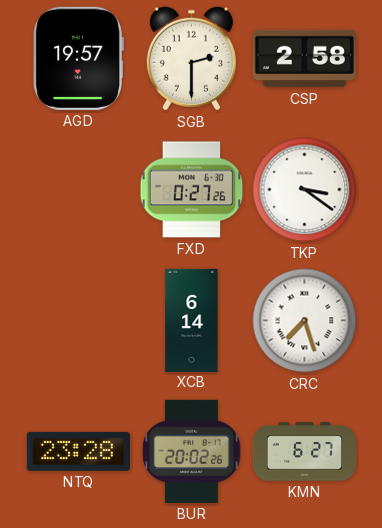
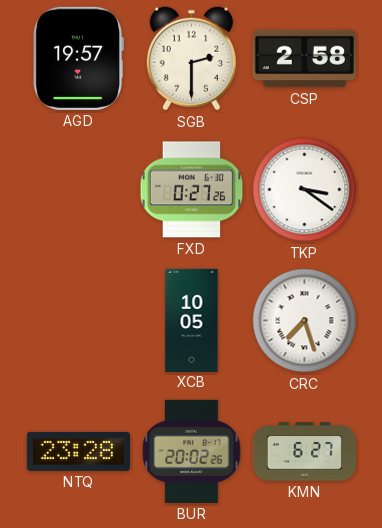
XCB: 6:14 -> 10:05 (192, 320)
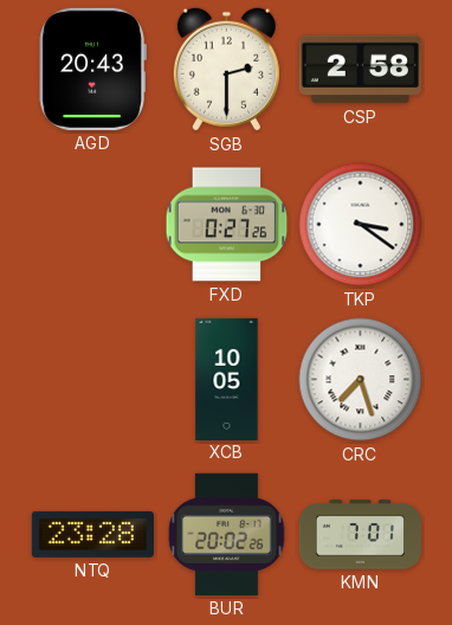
AGD: 19:57 -> 20:43 (92, 69)
KMN: 6:27 -> 7:01 (360, 535)
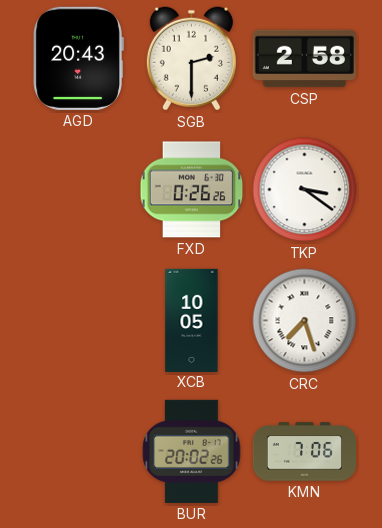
FXD: 0:27 -> 0:26 (192, 190)
NTQ: 23:28 -> none (92, 534)
KMN: 7:01 -> 7:06 (304, 452)
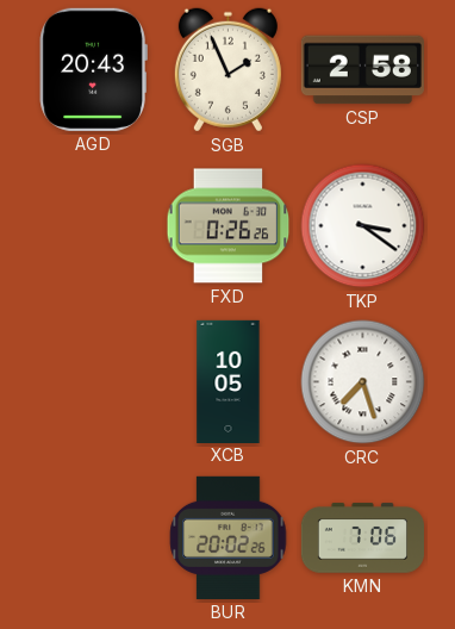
SGB: 2:30 -> 1:56 (227, 70)
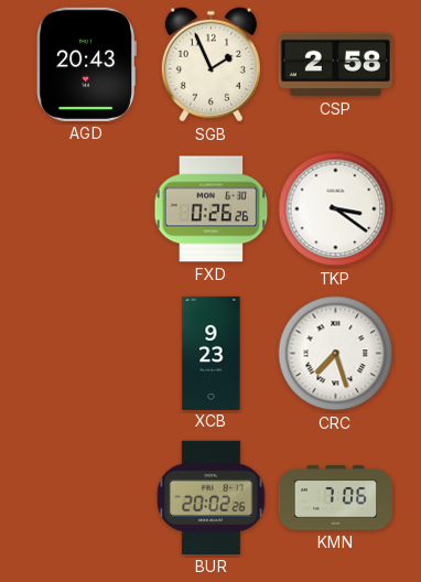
XCB: 10:05 -> 9:23 (212, 353)
